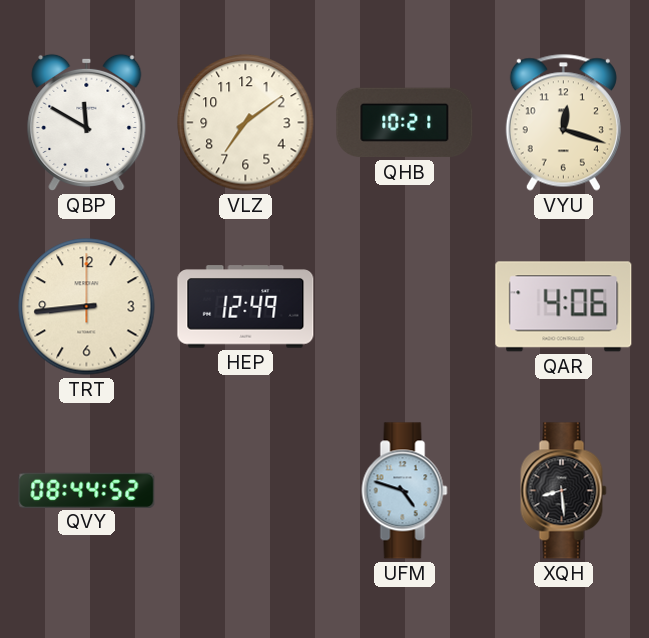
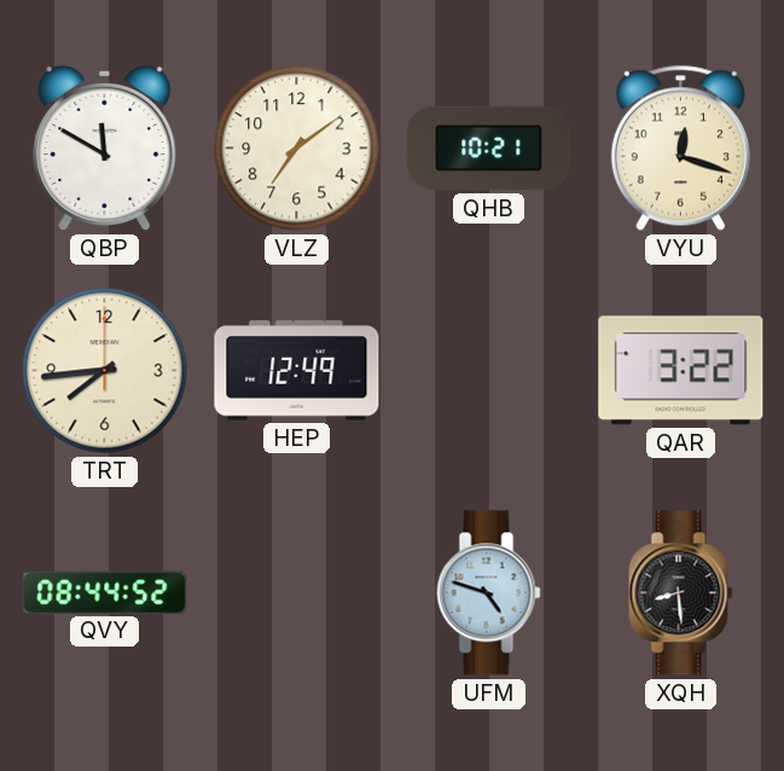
TRT: 8:44 -> 7:44 (105, 371)
QAR: 4:06 -> 3:22 (681, 371)
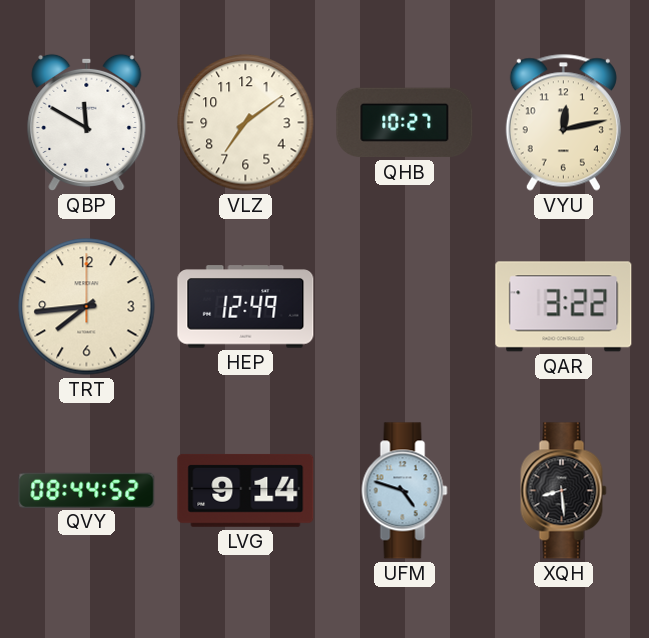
QHB: 10:21 -> 10:27 (405, 123)
VYU: 12:18 -> 12:13 (563, 122)
LVG: none -> 9:14 (246, 490)
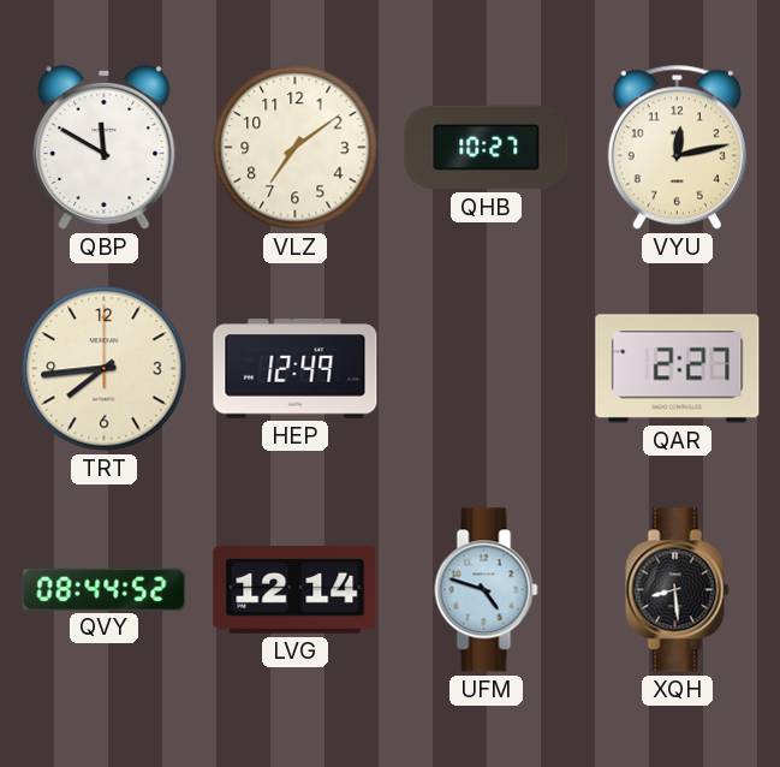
QAR: 3:22 -> 2:27 (678, 369)
LVG: 9:14 -> 12:14 (296, 589)
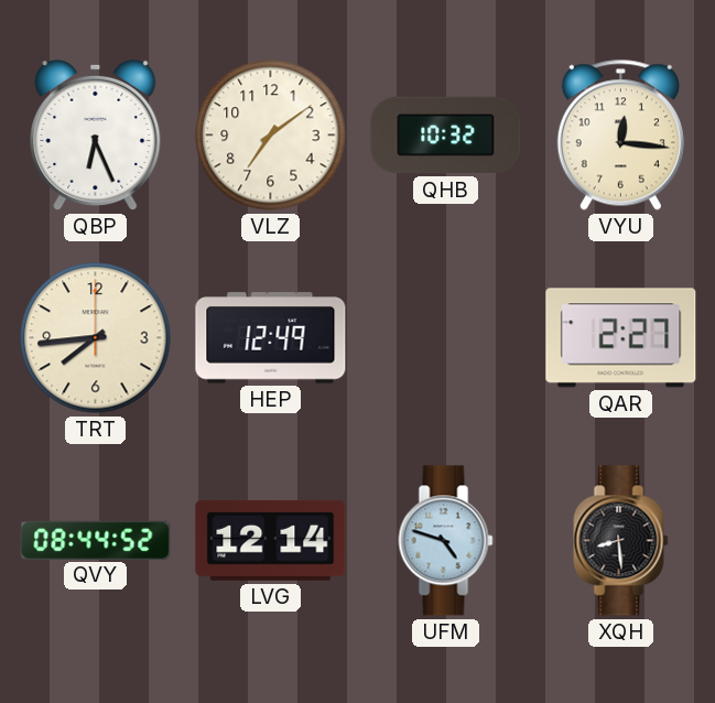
QBP: 11:50 -> 6:26 (96, 134)
QHB: 10:27 -> 10:32 (446, 136)
VYU: 12:13 -> 12:16 (620, 134)
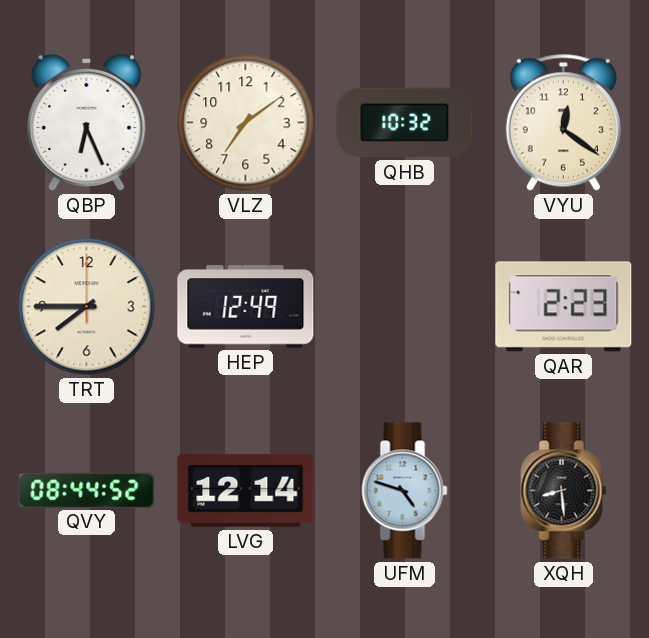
VYU: 12:16 -> 12:21 (563, 122)
TRT: 7:44 -> 7:45 (87, 307)
QAR: 2:27 -> 2:23 (564, 307)
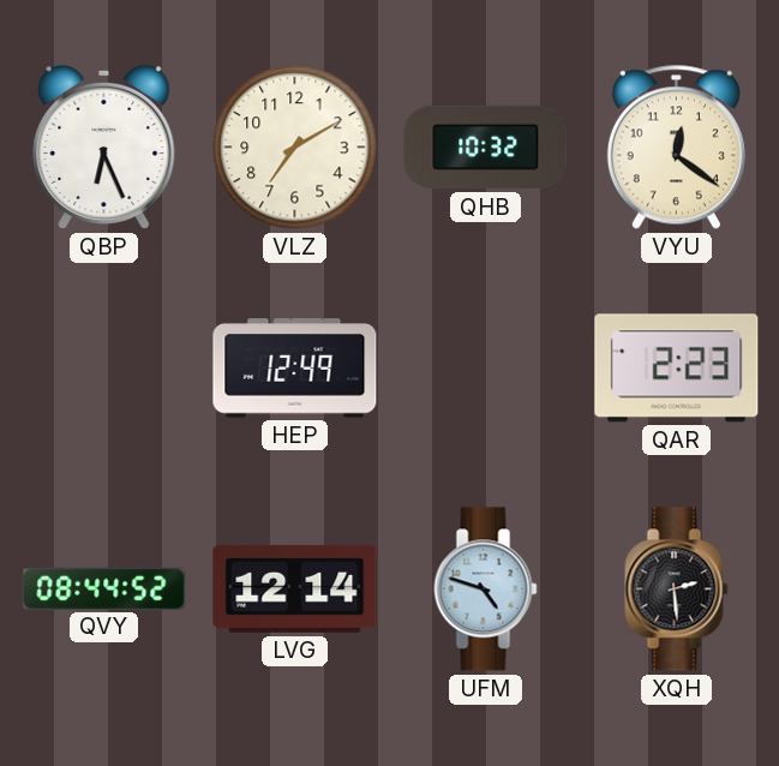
VLZ: 7:09 -> 7:10 (295, 148)
TRT: 7:45 -> none (87, 307)
XQH: 8:29 -> 2:29 (677, 590)
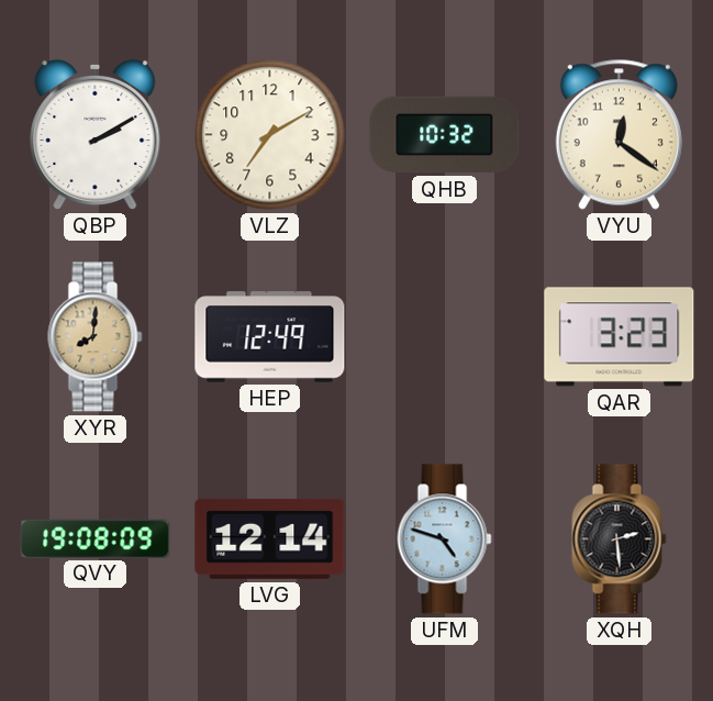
QBP: 6:26 -> 2:10 (96, 134)
XYR: none -> 8:01 (96, 337)
QAR: 2:23 -> 3:23 (620, 337)
QVY: 08:44 -> 19:08 (96, 538)
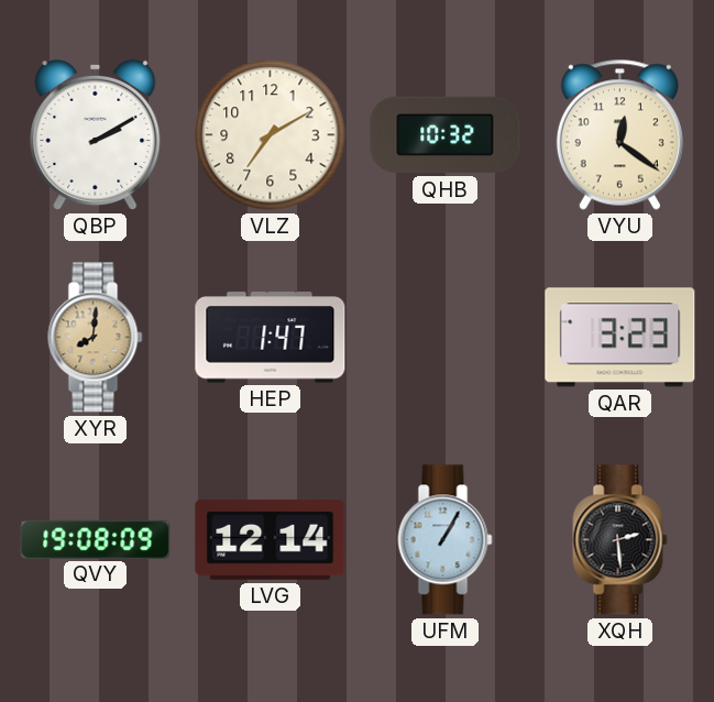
HEP: 12:49 -> 1:47 (271, 338)
UFM: 4:48 -> 1:05 (446, 540)
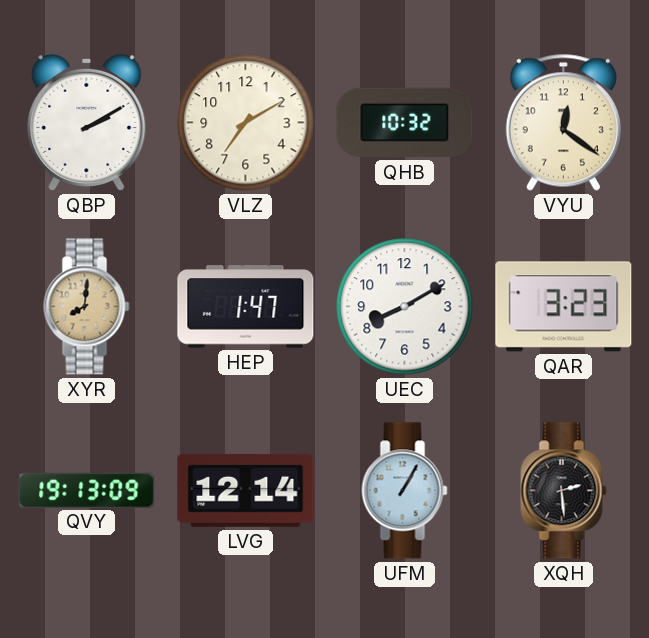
UEC: none -> 8:10 (405, 307)
QVY: 19:08 -> 19:13 (87, 490)
